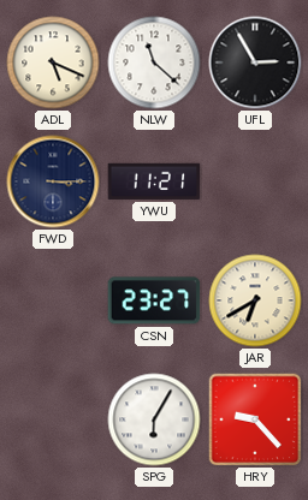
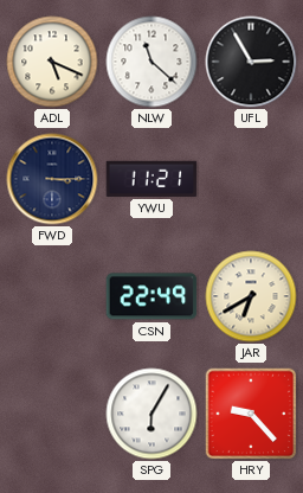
CSN: 23:27 -> 22:49 (151, 296)
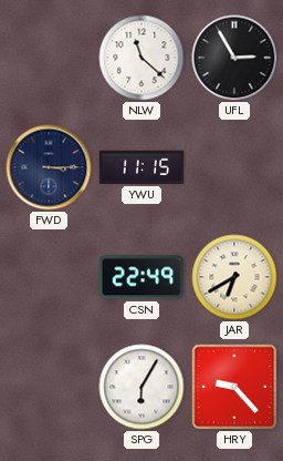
ADL: 5:19 -> none (52, 62)
YWU: 11:21 -> 11:15 (141, 167)
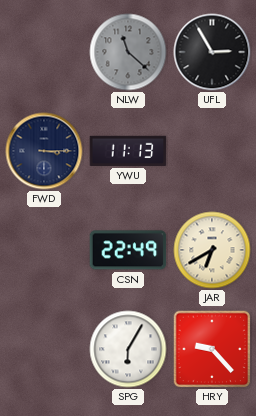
NLW dial: white -> grey (128, 52)
YWU: 11:15 -> 11:13 (128, 151)
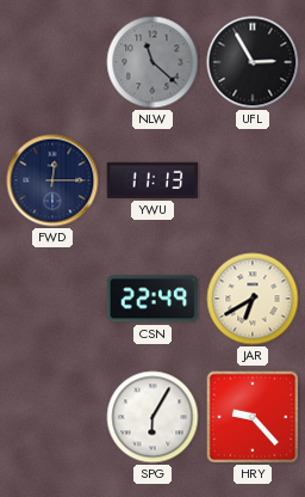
FWD: 3:15 -> 12:15 (52, 180)
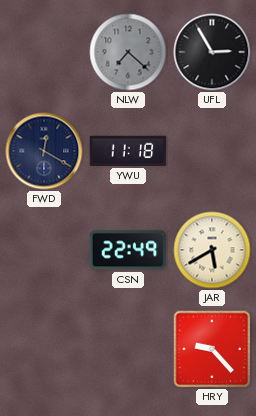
NLW: 11:22 -> 7:22 (128, 52)
FWD: 12:15 -> 12:20 (44, 151)
YWU: 11:13 -> 11:18 (128, 151)
JAR: 6:40 -> 5:40 (212, 250)
SPG: 6:05 -> none (152, 417)
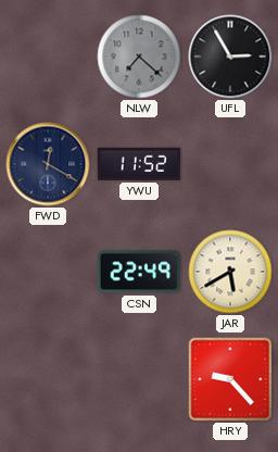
YWU: 11:18 -> 11:52 (139, 164)
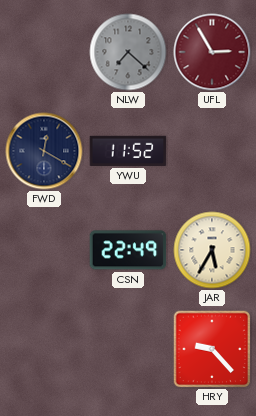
UFL dial: black -> burgundy (212, 52)
JAR: 5:40 -> 5:35 (212, 250)
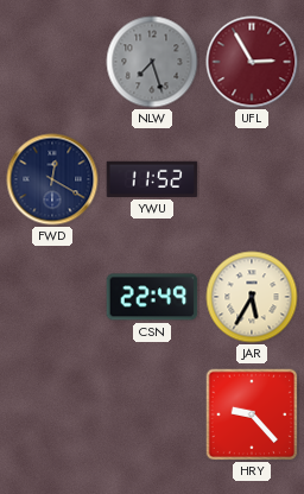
NLW: 7:22 -> 7:27 (152, 62)
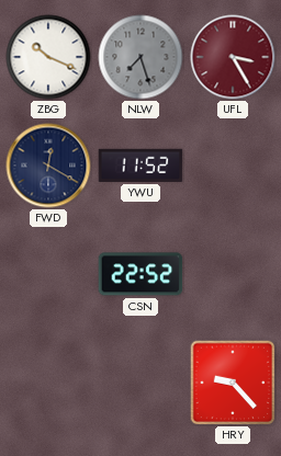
ZBG: none -> 10:19 (48, 57)
UFL: 2:55 -> 3:25 (233, 57)
CSN: 22:49 -> 22:52 (140, 274)
JAR: 5:35 -> none (252, 297)
